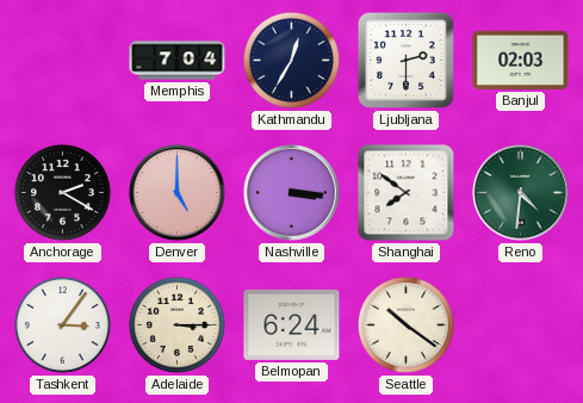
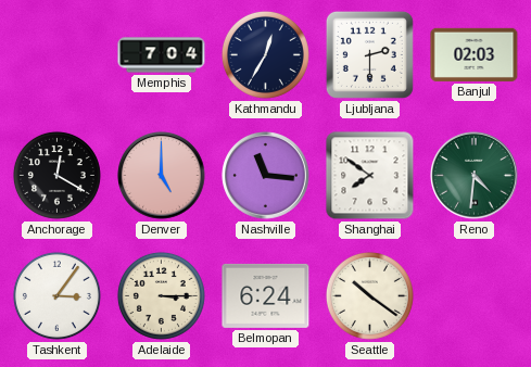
Anchorage: 2:20 -> 12:20 (56, 175)
Nashville: 3:16 -> 11:16 (266, 176)
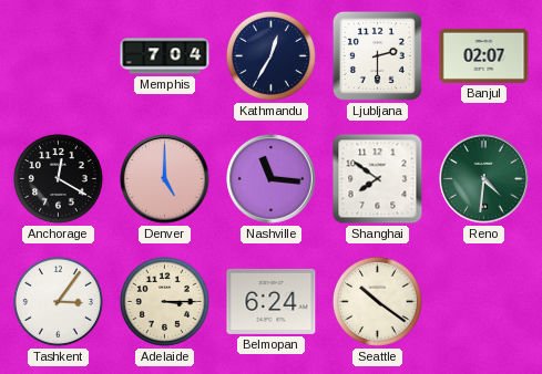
Banjul: 02:03 -> 02:07 (484, 55)
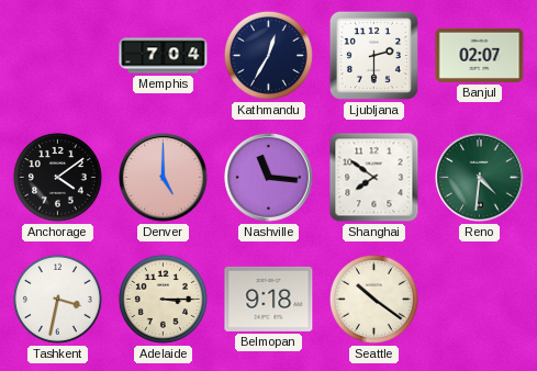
Anchorage: 12:20 -> 4:09 (57, 177)
Tashkent: 3:06 -> 3:32 (57, 299)
Belmopan: 6:24 -> 9:18 (269, 299)
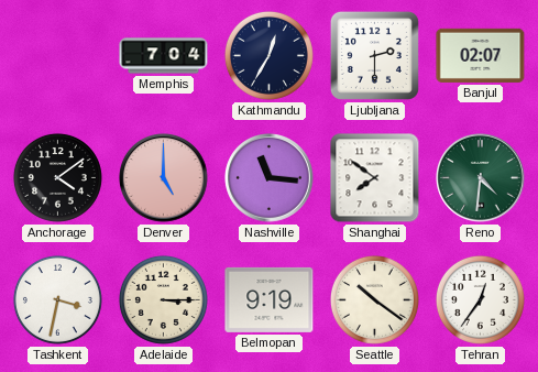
Belmopan: 9:18 -> 9:19 (270, 299)
Tehran: none -> 12:36 (480, 299)
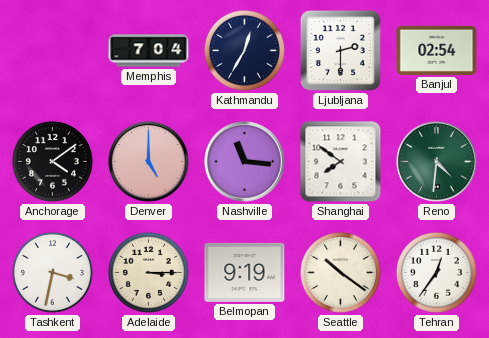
Banjul: 02:07 -> 02:54 (437, 50)
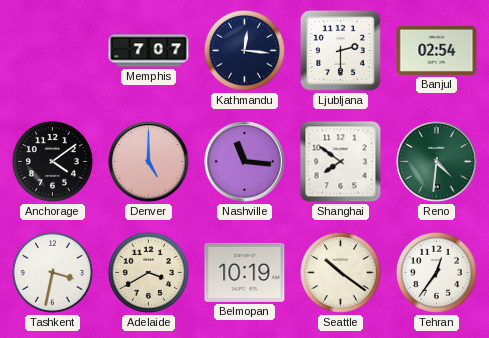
Memphis: 7:04 -> 7:07 (149, 51)
Kathmandu: 12:35 -> 12:16 (244, 50)
Adelaide: 3:15 -> 3:40 (148, 272)
Belmopan: 9:19 -> 10:19 (245, 272)
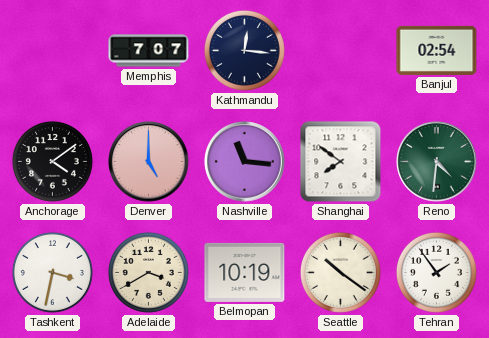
Ljubljana: 2:30 -> none (340, 50)
Tehran: 12:36 -> 1:54 (436, 272)
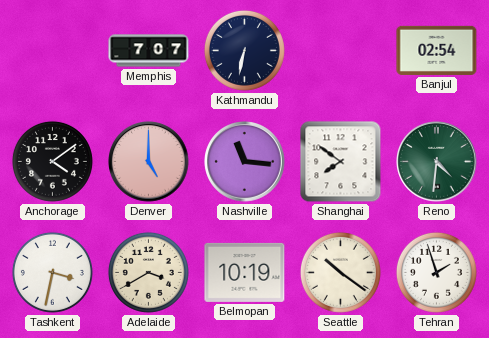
Kathmandu: 12:16 -> 6:32 (244, 50)
Tehran: 1:54 -> 1:57 (436, 272)
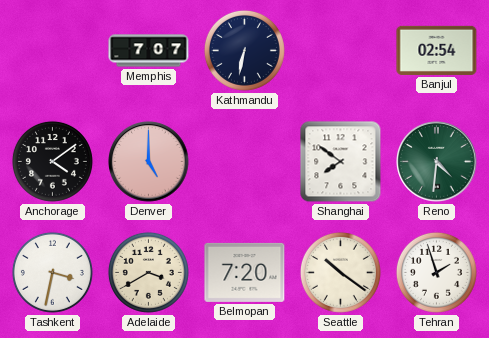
Nashville: 11:16 -> none (245, 162)
Belmopan: 10:19 -> 7:20 (245, 272)
